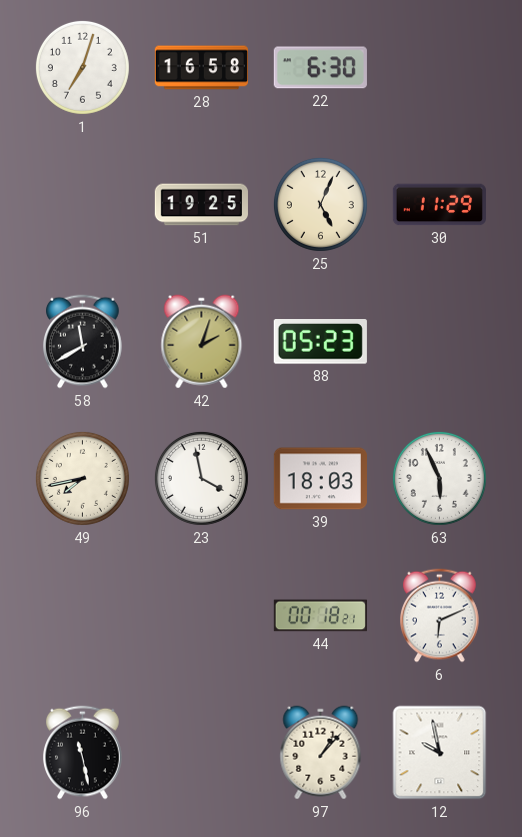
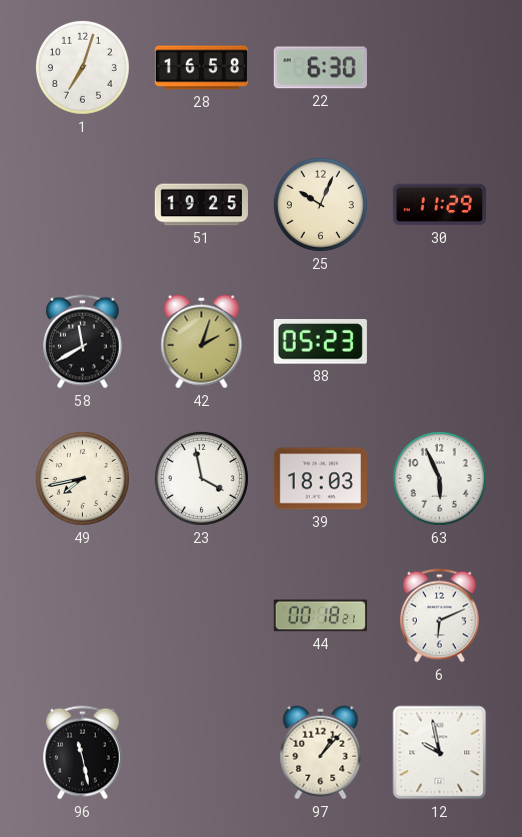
25: 5:04 -> 10:04 (320, 204)
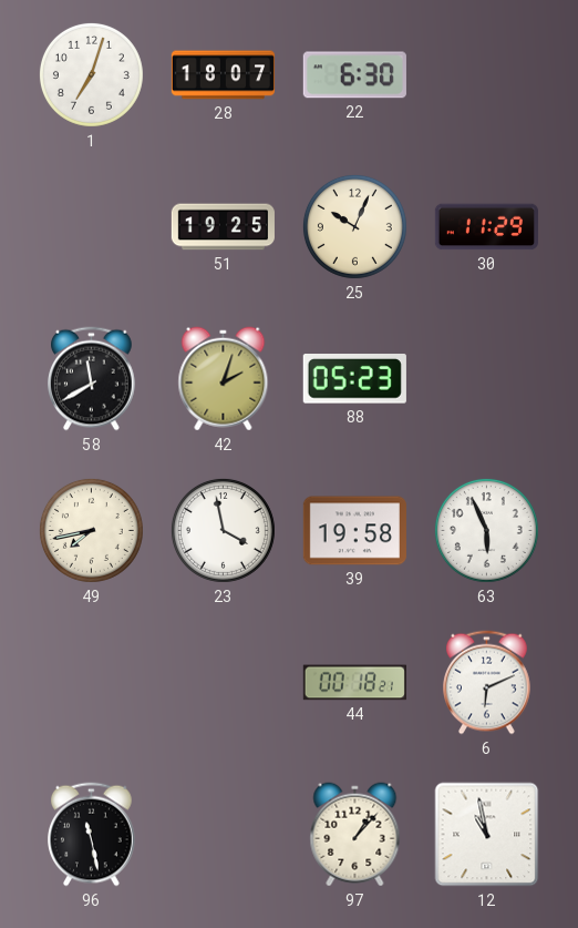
28: 16:58 -> 18:07 (223, 75)
39: 18:03 -> 19:58 (354, 531)
12: 9:58 -> 10:58 (487, 835)
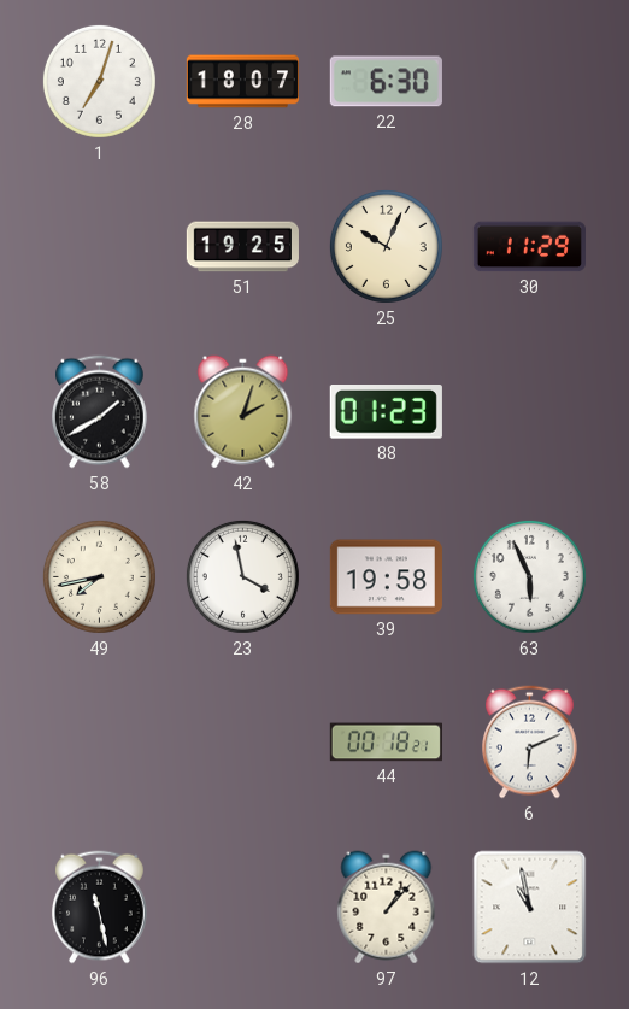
58: 11:40 -> 1:40 (100, 412)
88: 05:23 -> 01:23 (386, 412)
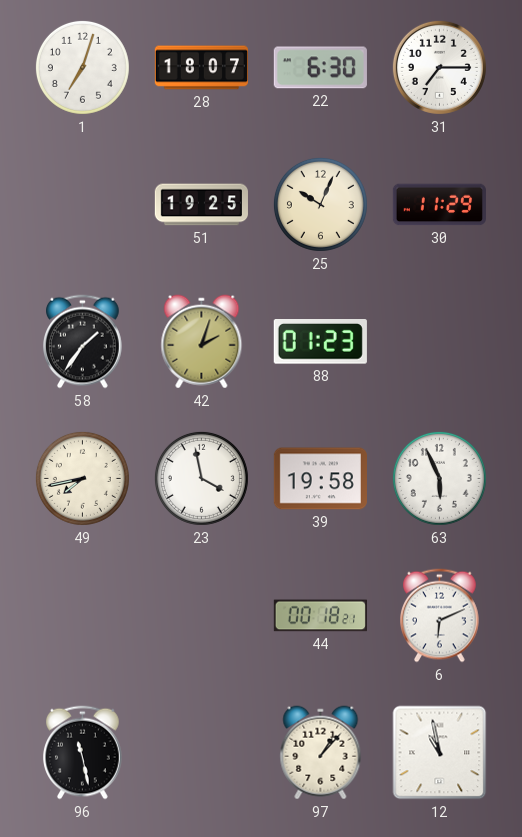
31: none -> 7:15 (439, 67)
58: 1:40 -> 1:36 (83, 342)
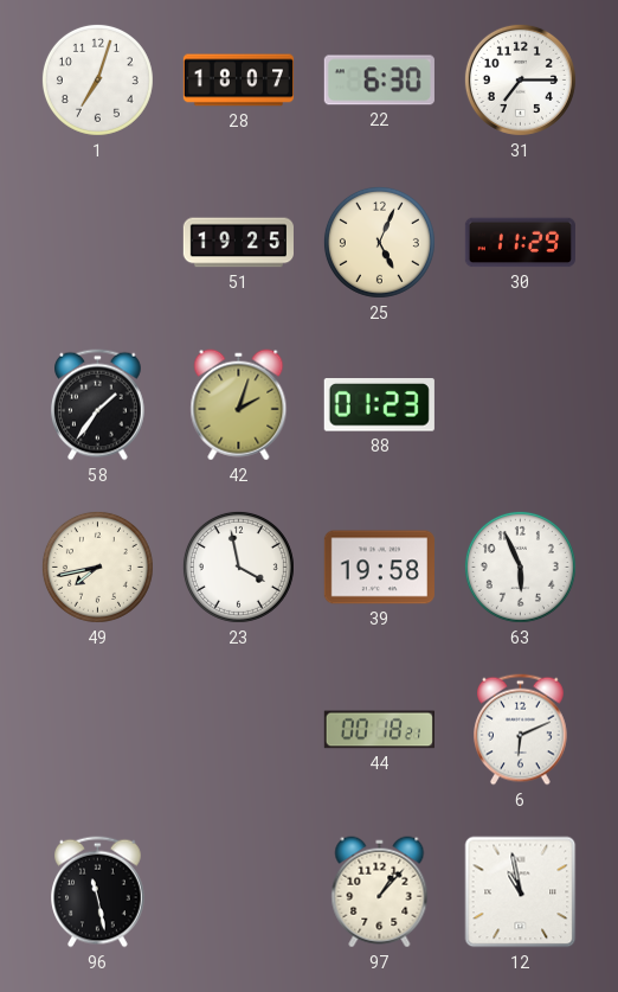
25: 10:04 -> 5:04 (379, 242)
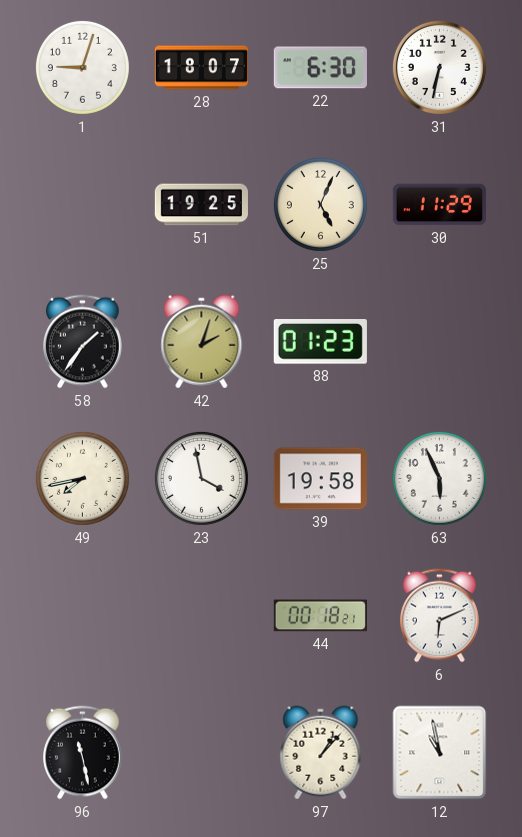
1: 7:03 -> 9:03 (82, 67)
31: 7:15 -> 6:32 (439, 67)
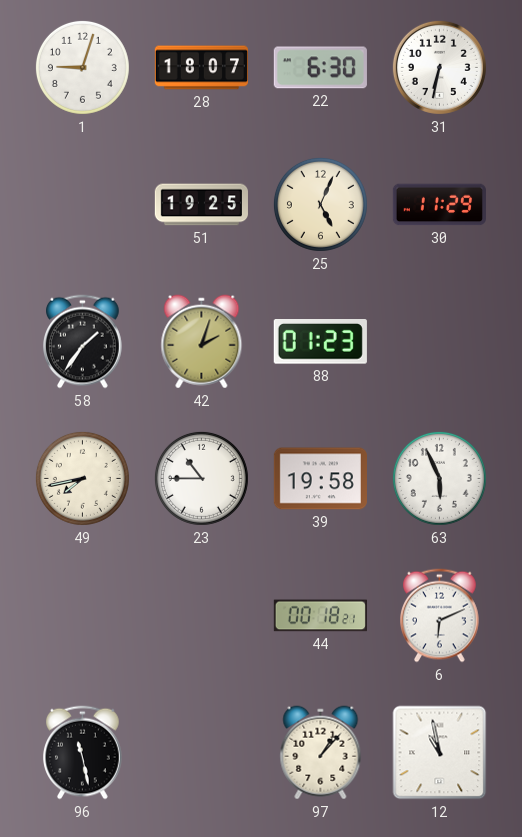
23: 3:58 -> 10:45 (201, 478)
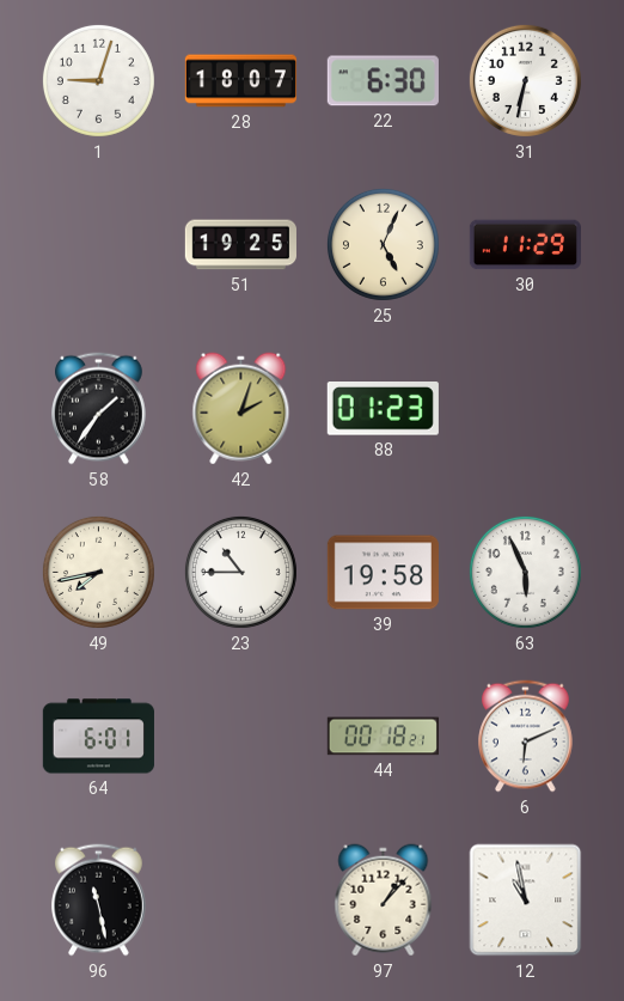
64: none -> 6:01 (98, 737)
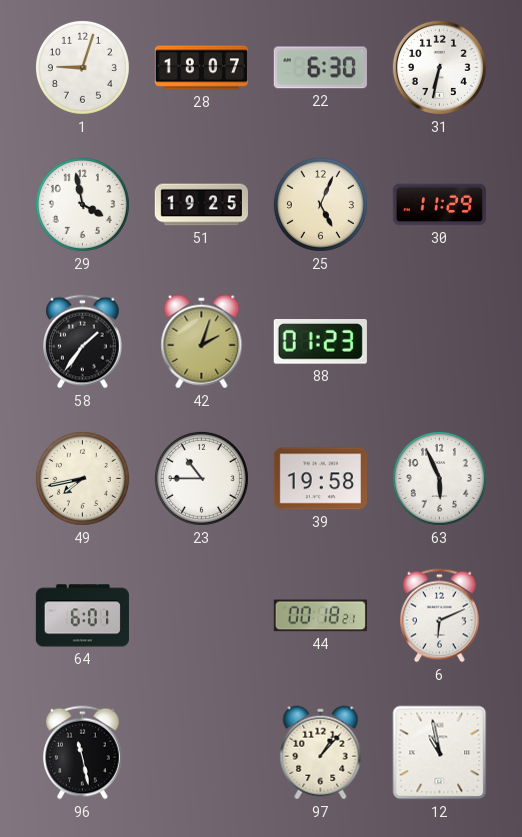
29: none -> 3:58 (82, 204)
